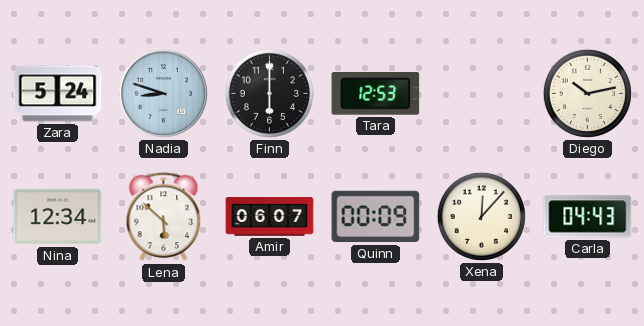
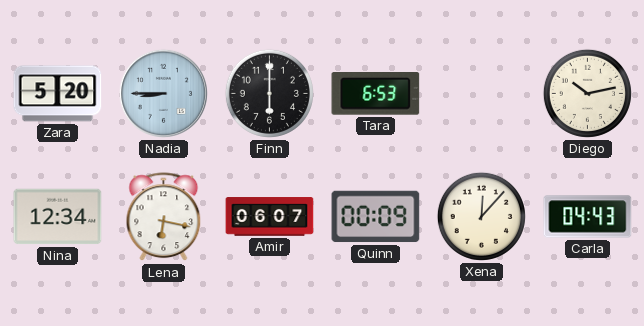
Zara: 5:24 -> 5:20 (58, 94)
Nadia: 8:48 -> 8:45 (163, 93)
Tara: 12:53 -> 6:53 (376, 94)
Lena: 5:52 -> 6:17 (164, 217)
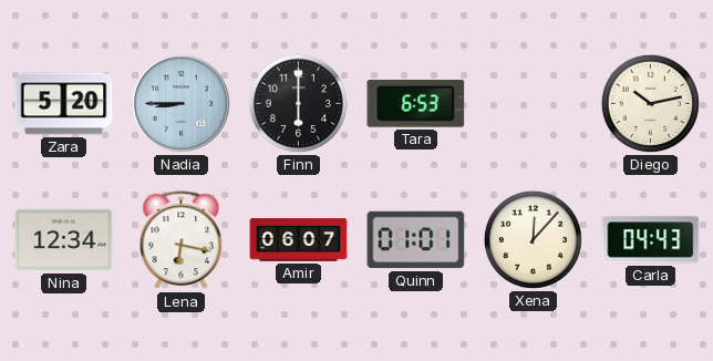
Quinn: 00:09 -> 01:01 (416, 240)
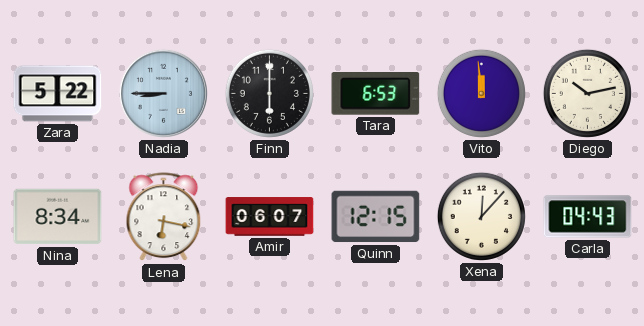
Zara: 5:20 -> 5:22 (58, 94)
Vito: none -> 11:59 (481, 93)
Nina: 12:34 -> 8:34 (58, 217)
Quinn: 01:01 -> 12:15 (376, 217)
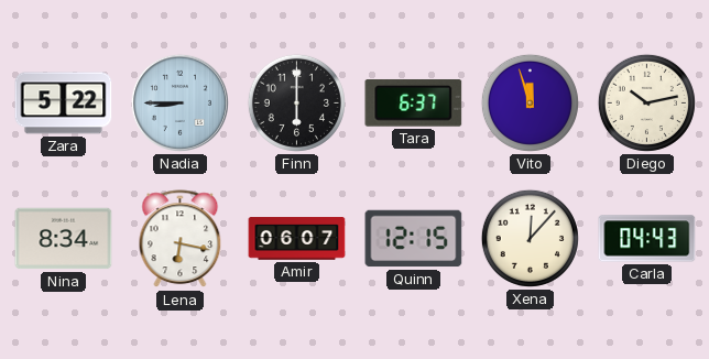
Tara: 6:53 -> 6:37 (414, 104)
Vito: 11:59 -> 11:57 (530, 102)
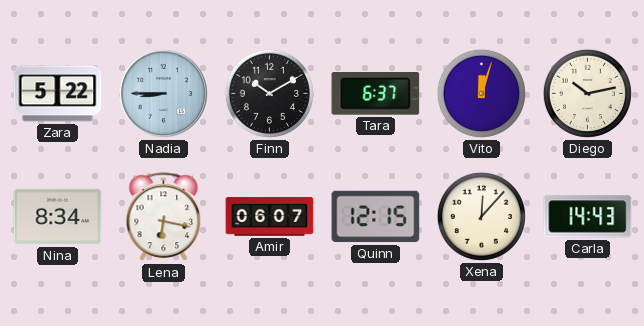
Finn: 6:00 -> 10:10 (269, 93)
Vito: 11:57 -> 12:03 (481, 93)
Carla: 04:43 -> 14:43 (588, 217)
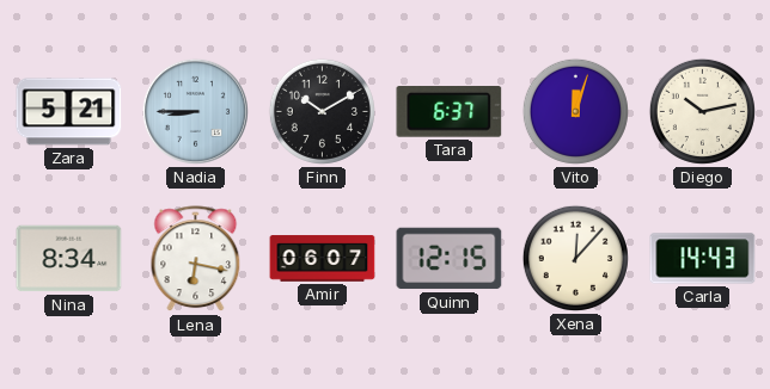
Zara: 5:22 -> 5:21 (69, 112)
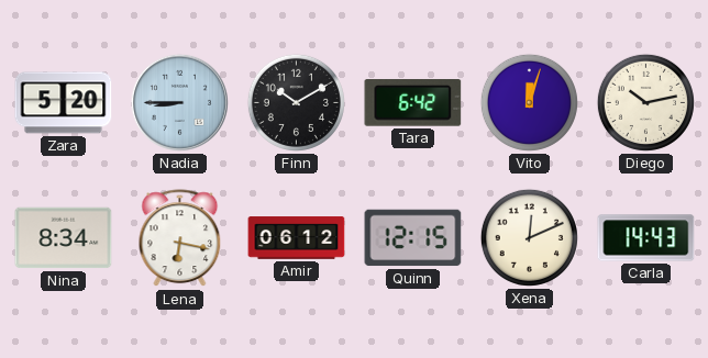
Zara: 5:21 -> 5:20 (64, 103)
Tara: 6:37 -> 6:42 (413, 103)
Amir: 06:07 -> 06:12 (297, 238)
Xena: 12:07 -> 12:11 (529, 237)
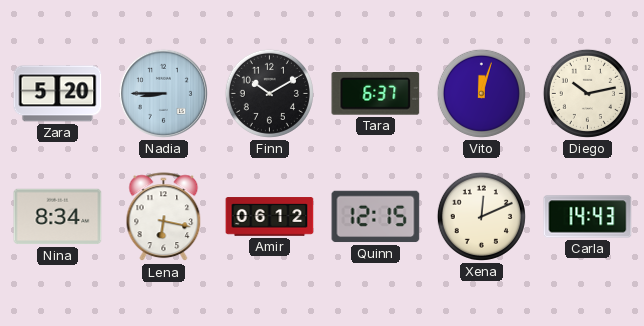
Tara: 6:42 -> 6:37 (376, 94)
